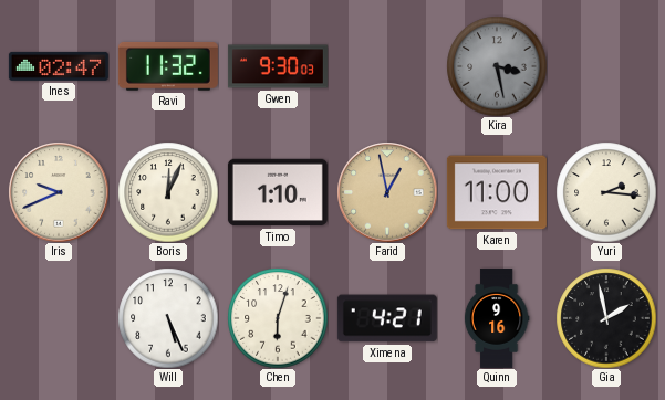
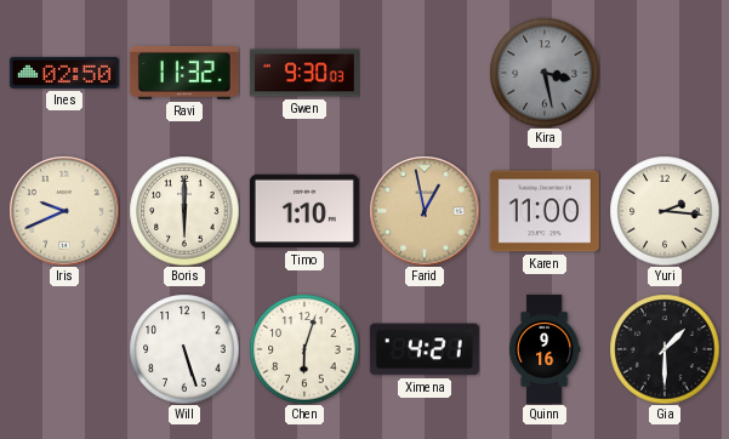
Ines: 02:47 -> 02:50 (64, 73)
Boris: 12:04 -> 6:00 (184, 211)
Will: 5:26 -> 5:27 (184, 349)
Gia: 1:58 -> 1:30 (665, 349)
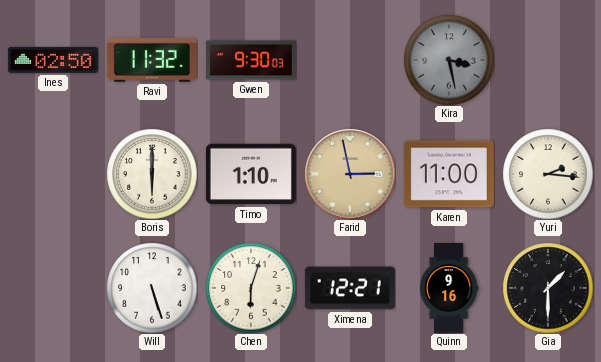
Iris: 9:41 -> none (64, 211)
Farid: 12:58 -> 2:58 (350, 174)
Ximena: 4:21 -> 12:21 (350, 288)
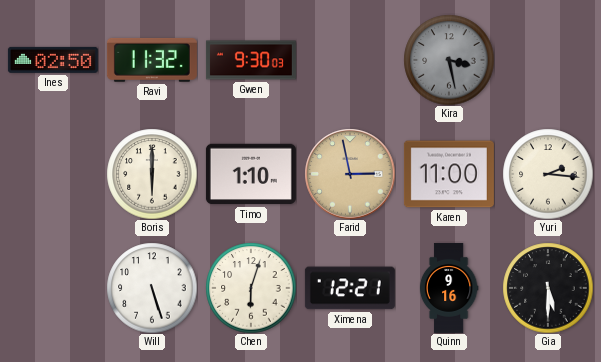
Gia: 1:30 -> 5:30 (548, 288)
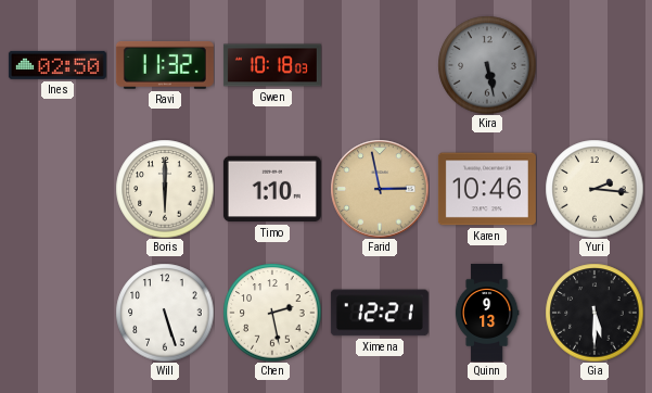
Gwen: 9:30 -> 10:18 (272, 65)
Kira: 3:28 -> 5:28 (487, 65)
Karen: 11:00 -> 10:46 (487, 189)
Chen: 6:03 -> 2:28 (272, 313)
Quinn: 9:16 -> 9:13 (487, 313)
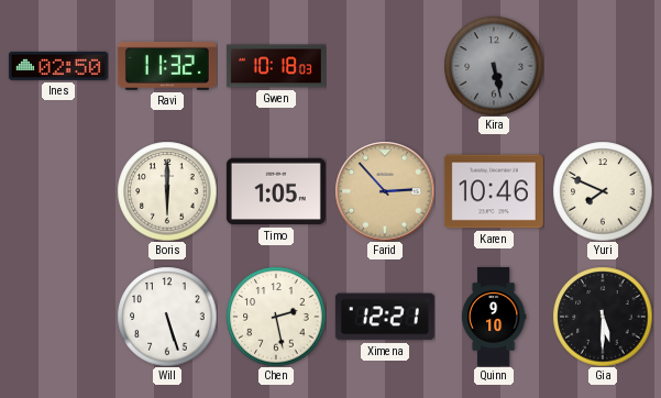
Timo: 1:10 -> 1:05 (276, 191)
Farid: 2:58 -> 2:53 (385, 191)
Yuri: 2:16 -> 7:49 (603, 191)
Quinn: 9:13 -> 9:10 (494, 317)
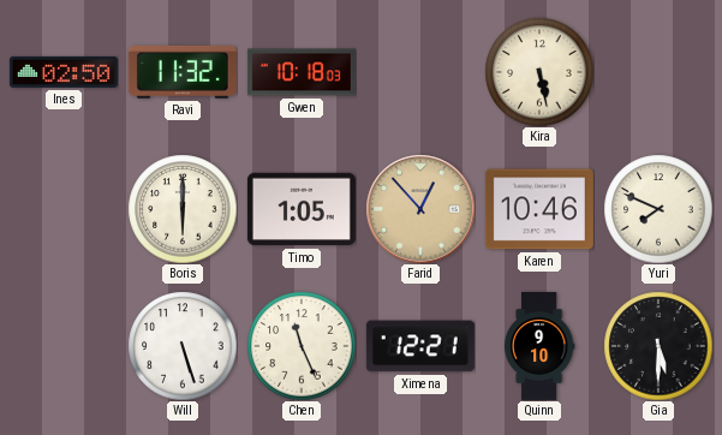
Kira dial: grey -> cream (539, 72)
Farid: 2:53 -> 12:53 (420, 209)
Chen: 2:28 -> 11:26 (302, 346)
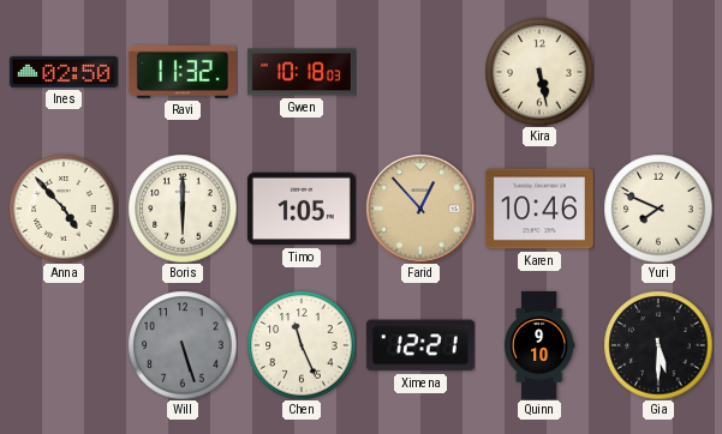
Anna: none -> 4:53 (64, 209)
Will dial: white -> grey (183, 345)
